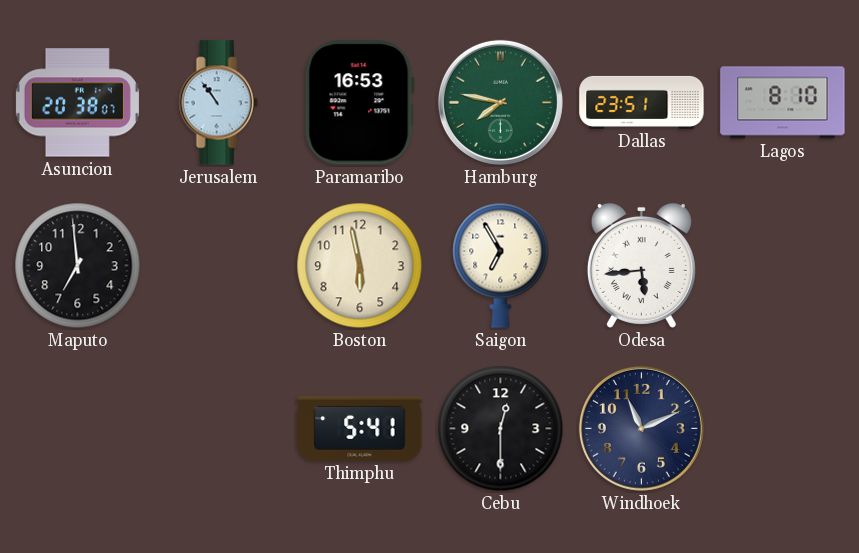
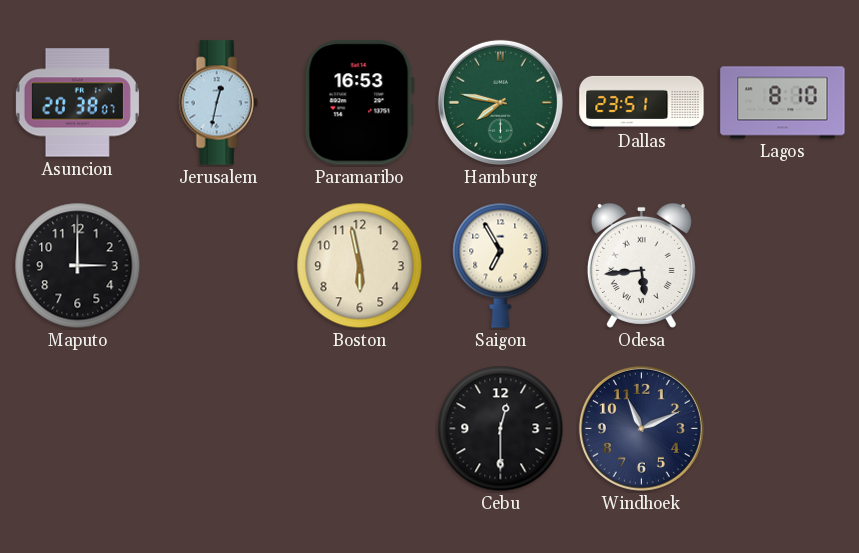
Jerusalem: 10:54 -> 12:32 (218, 103)
Maputo: 6:59 -> 3:00 (78, 266)
Thimphu: 5:41 -> none (360, 428)
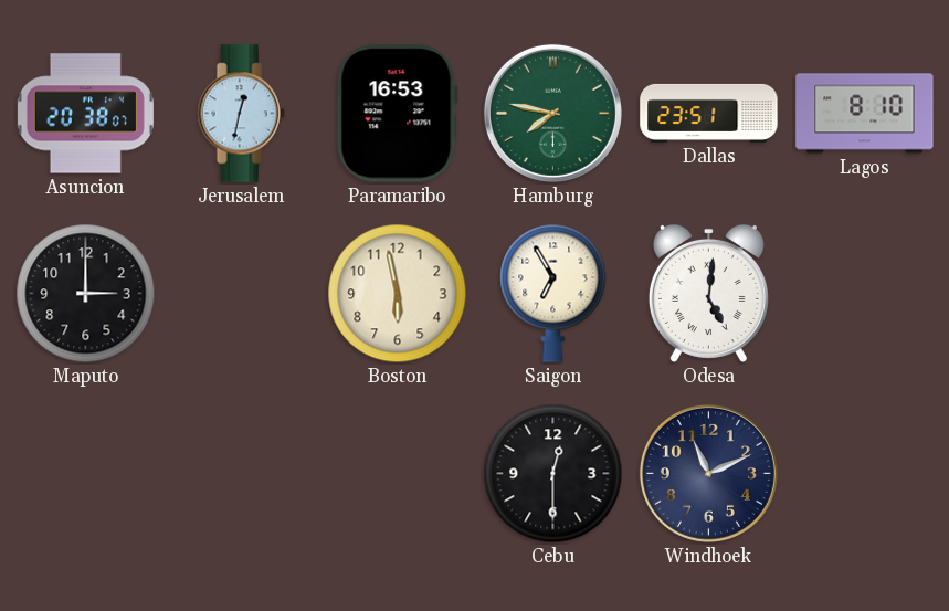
Odesa: 5:44 -> 5:01 (708, 293)
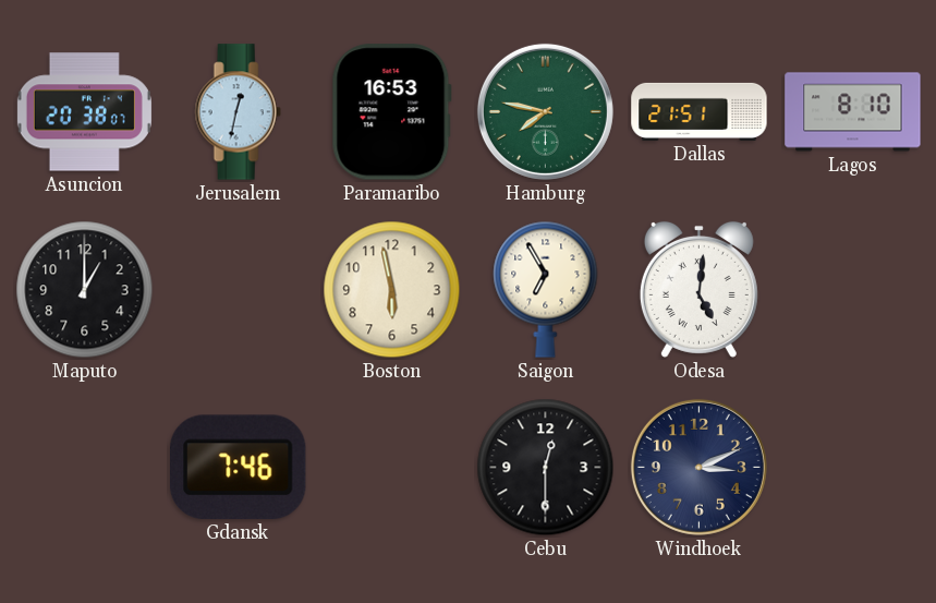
Dallas: 23:51 -> 21:51 (700, 111)
Maputo: 3:00 -> 1:00 (85, 290)
Gdansk: none -> 7:46 (239, 467)
Windhoek: 11:11 -> 3:11 (698, 467)
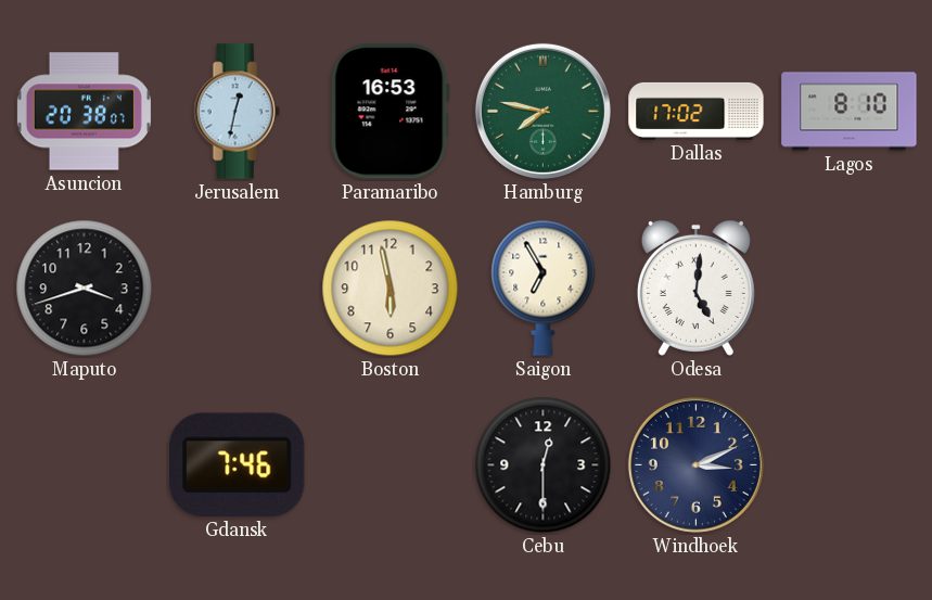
Dallas: 21:51 -> 17:02 (697, 111)
Maputo: 1:00 -> 3:42 (85, 289)
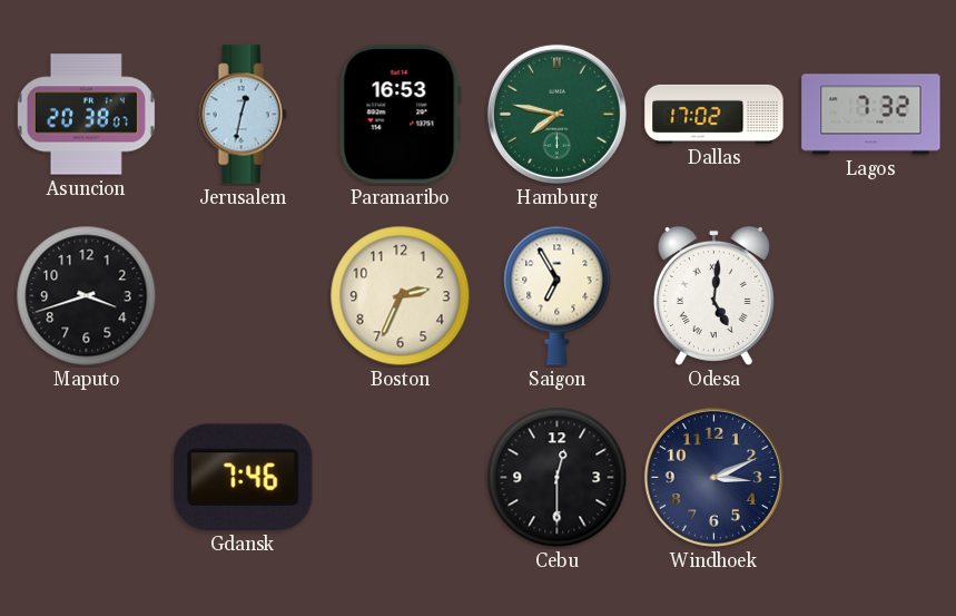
Lagos: 8:10 -> 7:32 (871, 115)
Boston: 5:58 -> 2:34 (401, 296)
